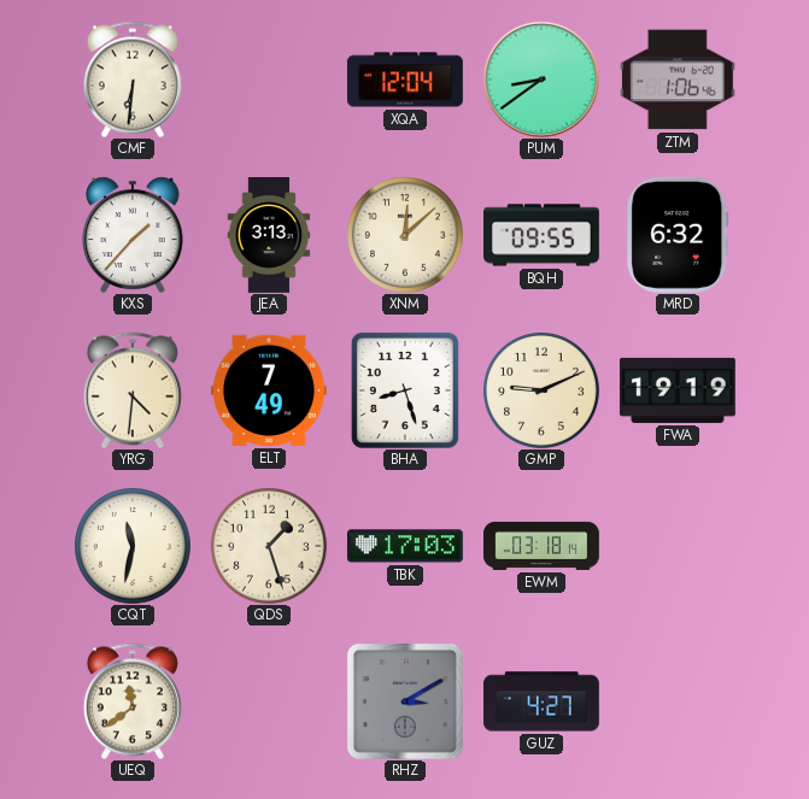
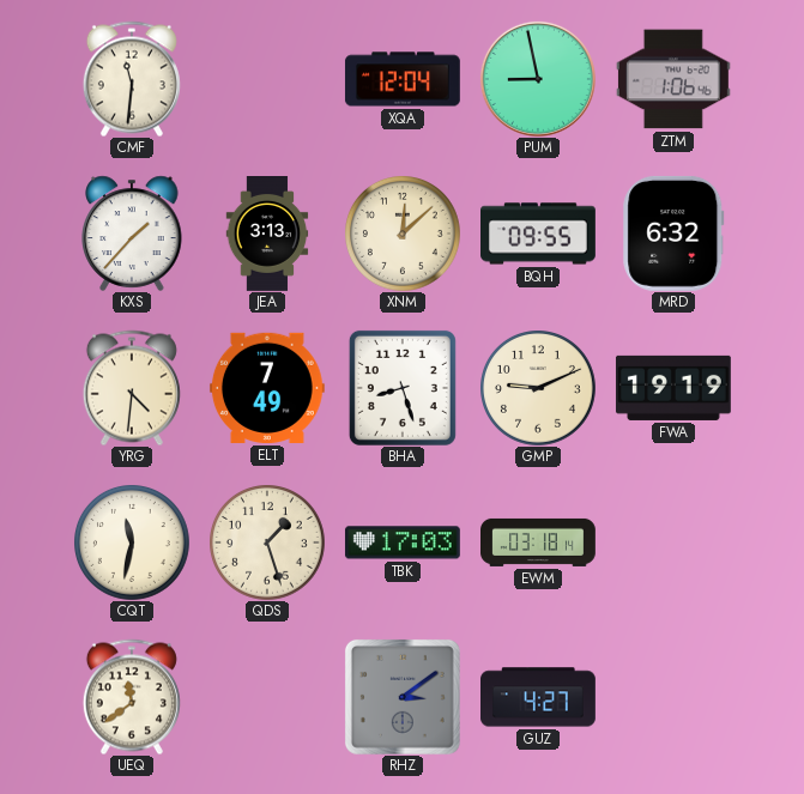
CMF: 6:31 -> 11:31 (132, 79)
PUM: 8:39 -> 8:58 (538, 79)
RHZ: 3:10 -> 3:09 (403, 697)
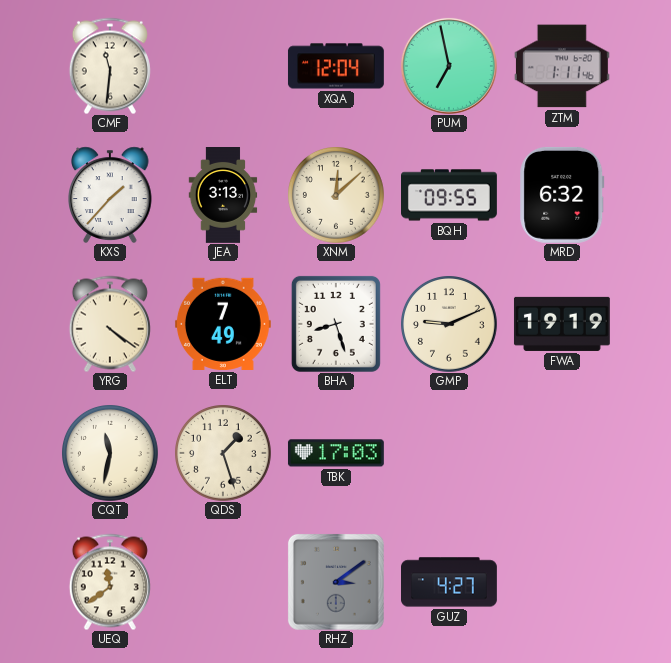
PUM: 8:58 -> 6:58 (449, 66)
ZTM: 1:06 -> 1:11 (562, 66)
YRG: 4:31 -> 4:21 (110, 324)
EWM: 03:18 -> none (539, 543)
